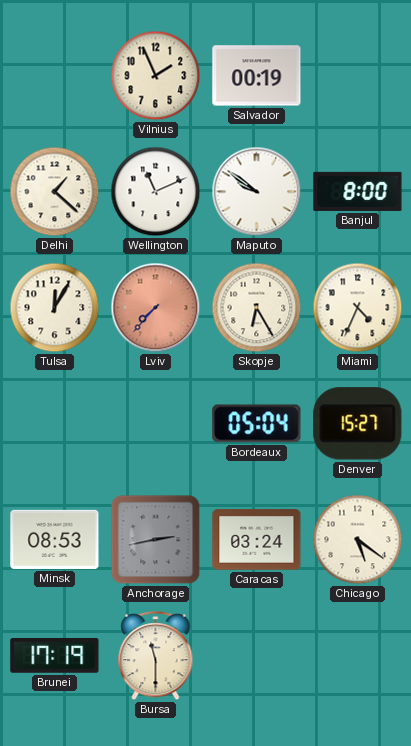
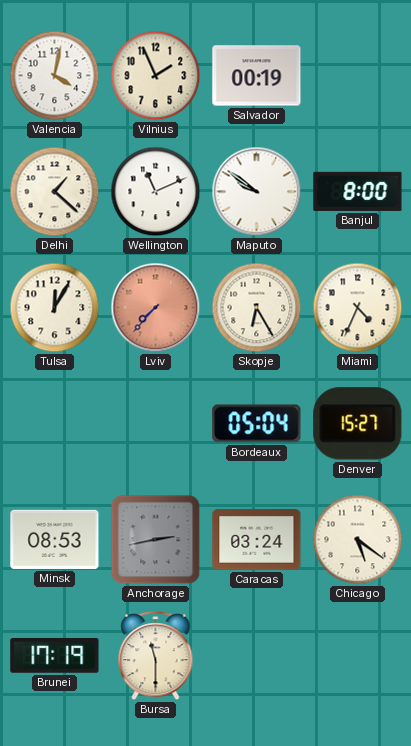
Valencia: none -> 4:02 (55, 76)
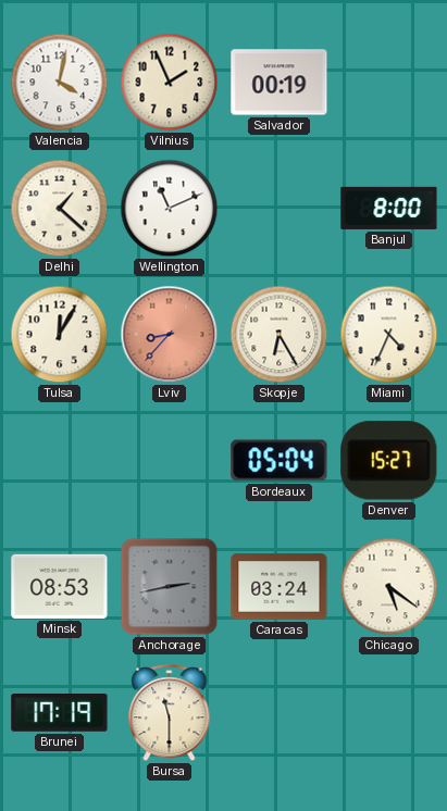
Maputo: 9:51 -> none (257, 192)
Lviv: 7:37 -> 8:37 (170, 335)
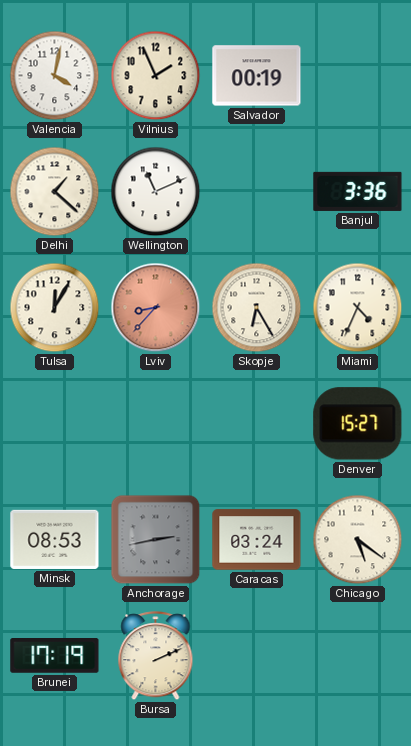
Banjul: 8:00 -> 3:36 (358, 191)
Bordeaux: 05:04 -> none (280, 461)
Bursa: 11:30 -> 2:11 (156, 656)
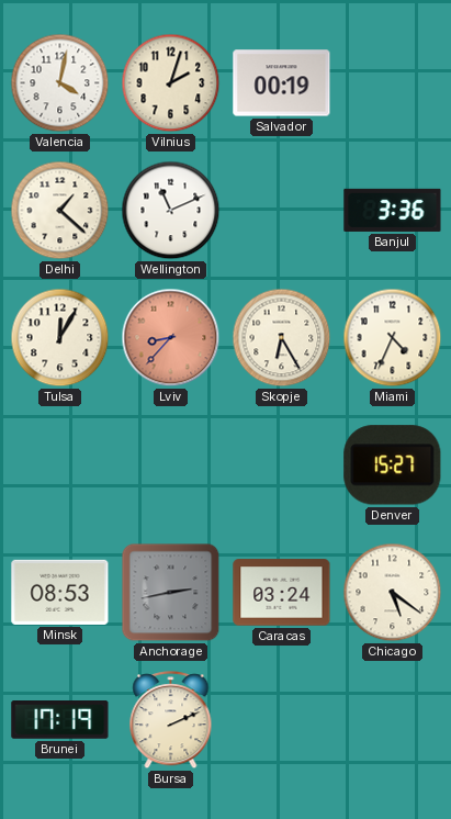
Vilnius: 1:56 -> 2:03 (171, 83)
